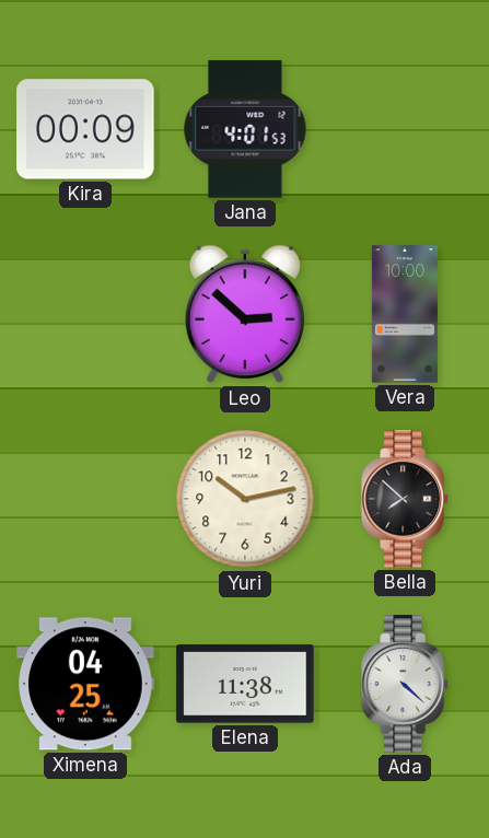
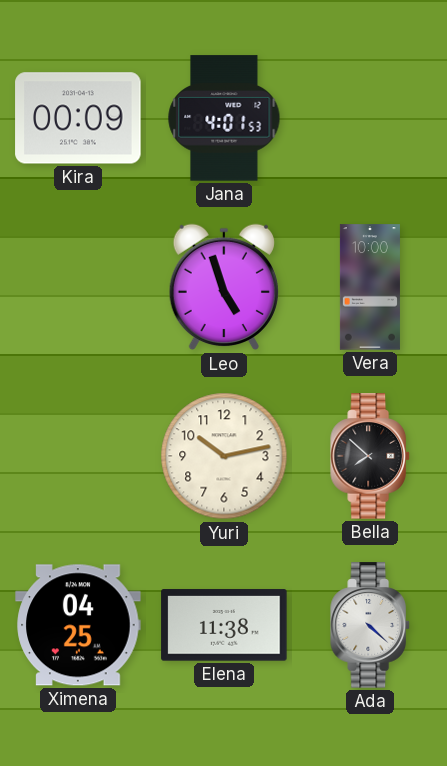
Leo: 2:52 -> 4:57 (224, 287)
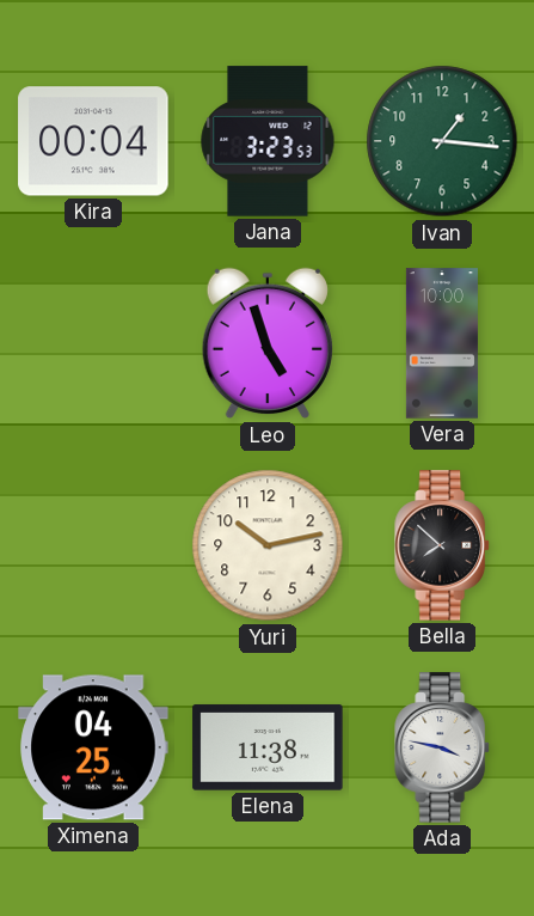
Kira: 00:09 -> 00:04 (93, 141)
Jana: 4:01 -> 3:23 (268, 141)
Ivan: none -> 1:16 (442, 141)
Ada: 4:22 -> 3:47 (442, 747)
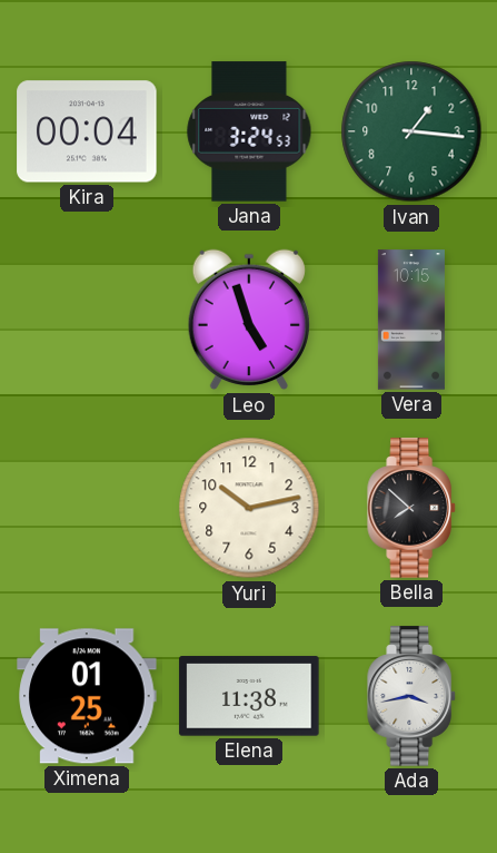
Jana: 3:23 -> 3:24 (249, 131)
Vera: 10:00 -> 10:15 (411, 320)
Ximena: 04:25 -> 01:25 (87, 696)
Ada: 3:47 -> 3:43 (411, 696)
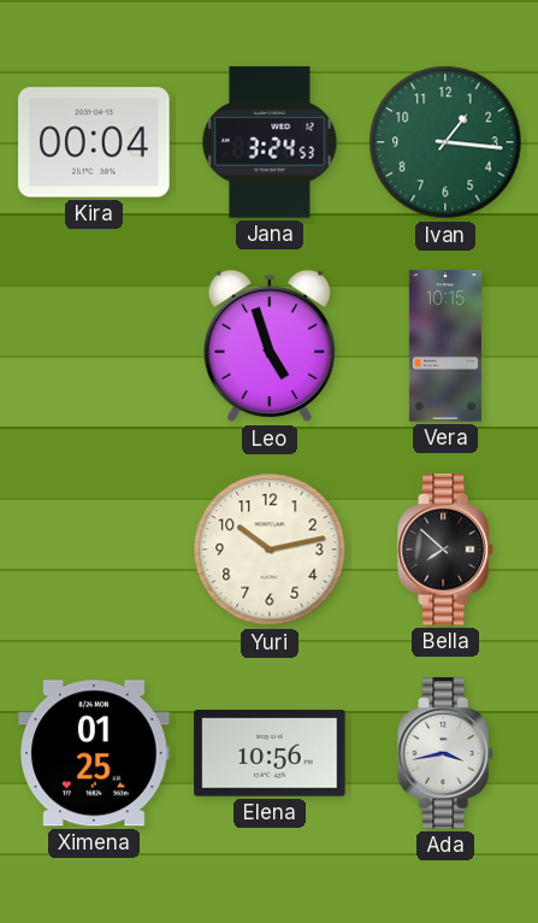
Elena: 11:38 -> 10:56 (270, 753)
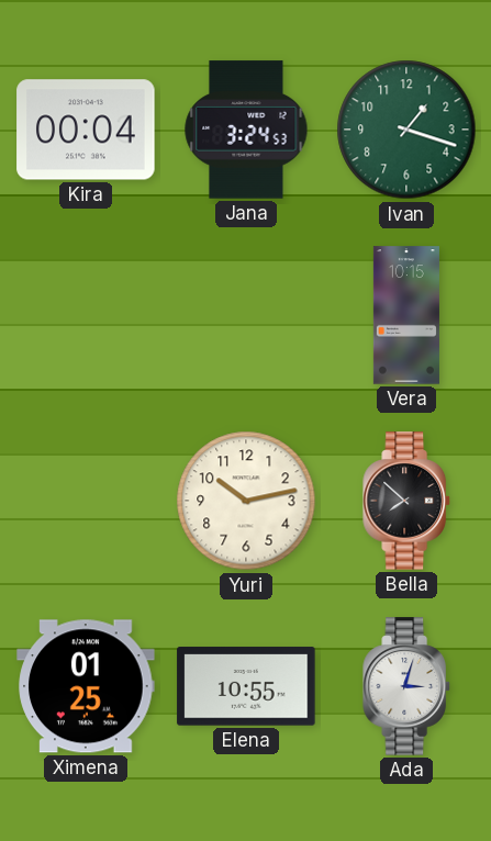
Ivan: 1:16 -> 1:18 (406, 130)
Leo: 4:57 -> none (270, 346)
Elena: 10:56 -> 10:55 (246, 686)
Ada: 3:43 -> 3:03 (406, 686)
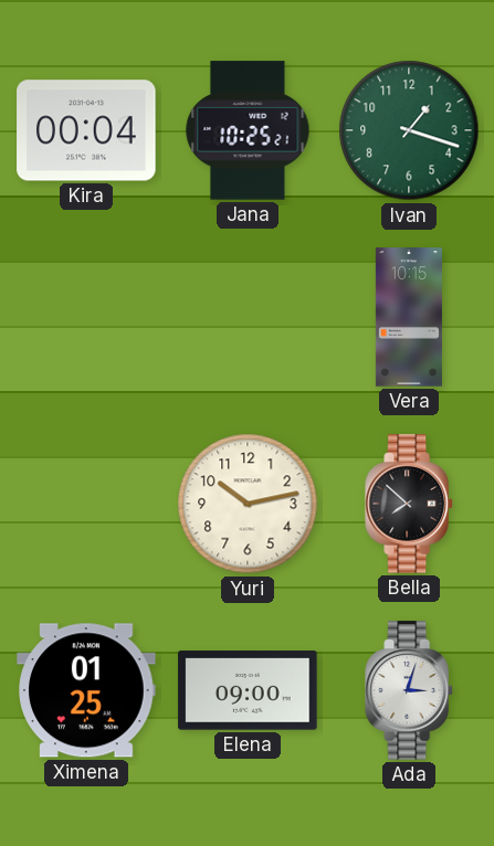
Jana: 3:24 -> 10:25 (248, 130)
Elena: 10:55 -> 09:00 (248, 690)
